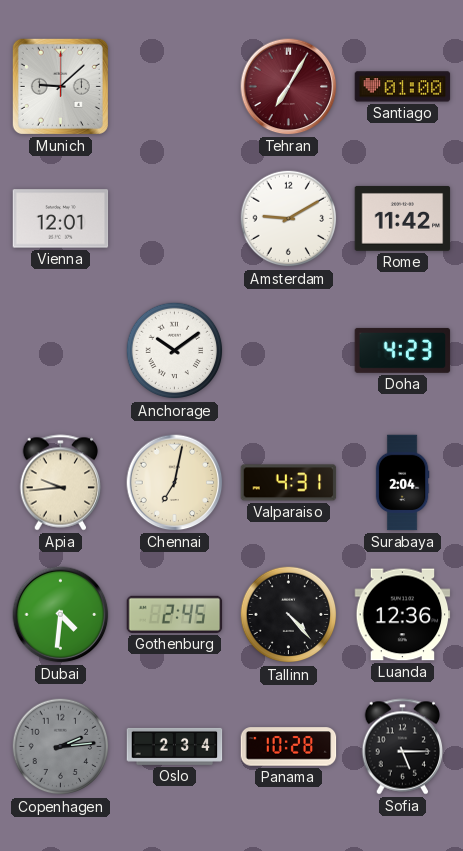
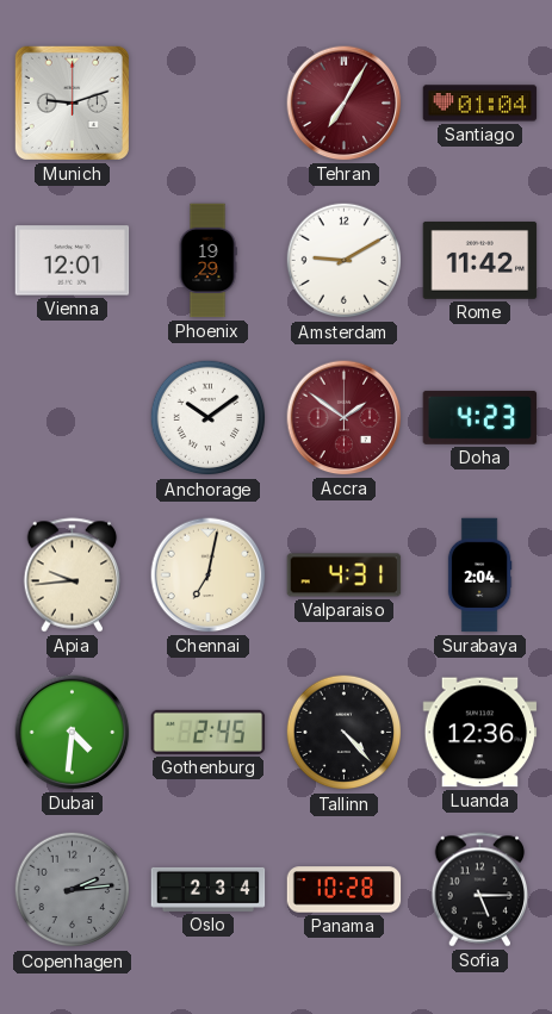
Munich: 9:08 -> 9:12 (72, 102)
Santiago: 01:00 -> 01:04 (480, 104)
Phoenix: none -> 19:29 (207, 261)
Accra: none -> 1:51 (345, 418)
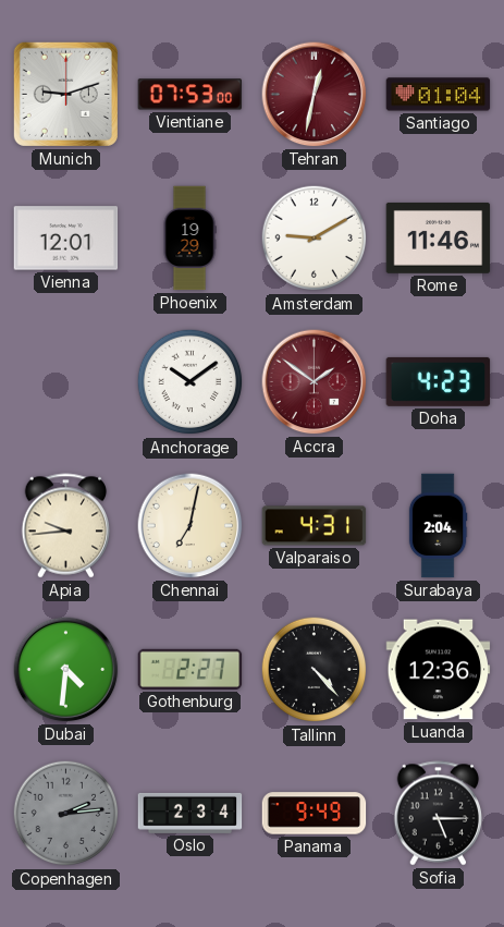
Vientiane: none -> 07:53 (190, 95)
Tehran: 7:05 -> 12:32 (315, 95)
Rome: 11:42 -> 11:46 (439, 237)
Gothenburg: 2:45 -> 2:27 (190, 669)
Panama: 10:28 -> 9:49 (315, 814)
